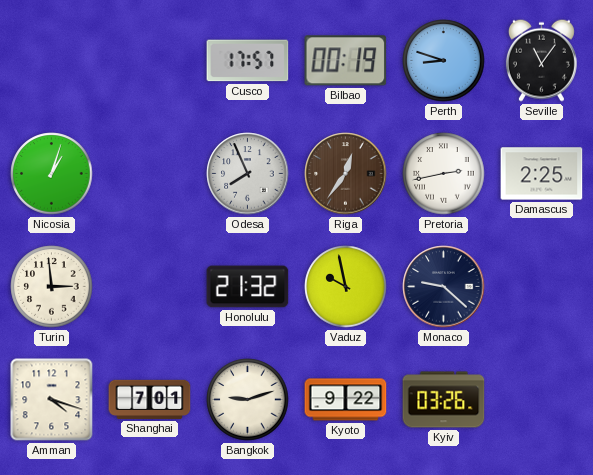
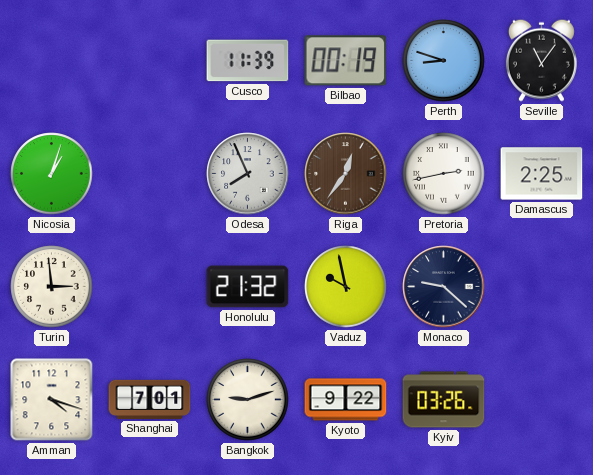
Cusco: 17:57 -> 11:39 (248, 61)
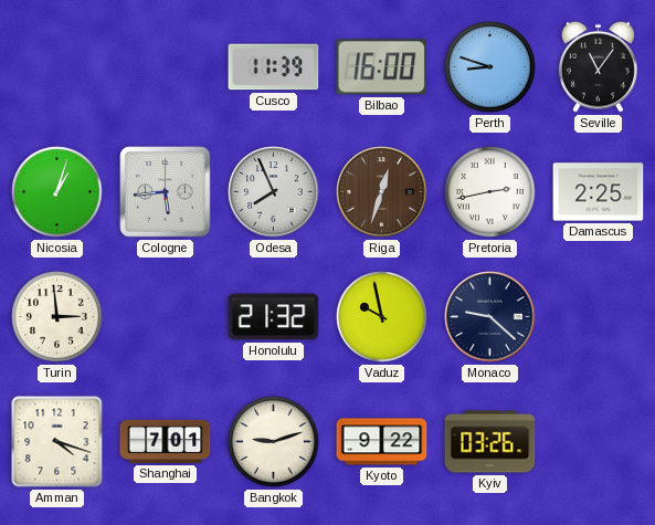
Bilbao: 00:19 -> 16:00 (382, 67)
Cologne: none -> 5:44 (166, 192)
Riga: 12:36 -> 12:33 (382, 192)
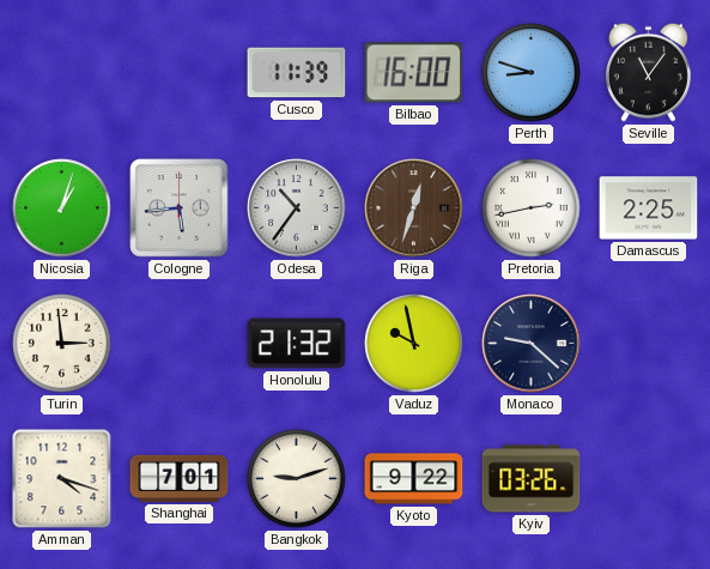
Odesa: 7:56 -> 10:36 (297, 208)
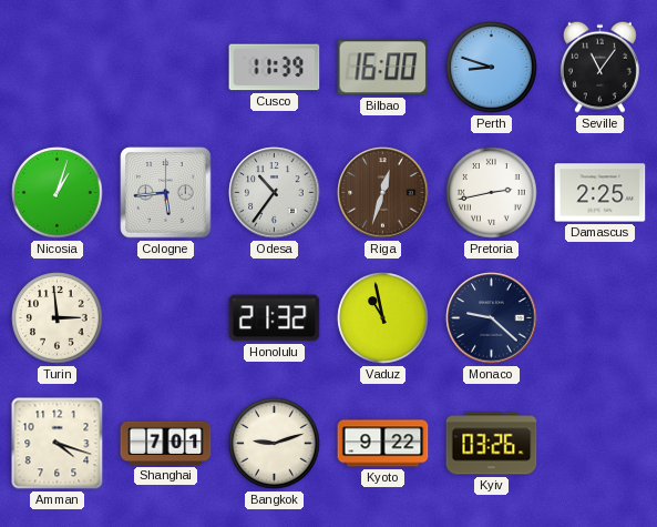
Vaduz: 9:58 -> 10:58 (383, 318)
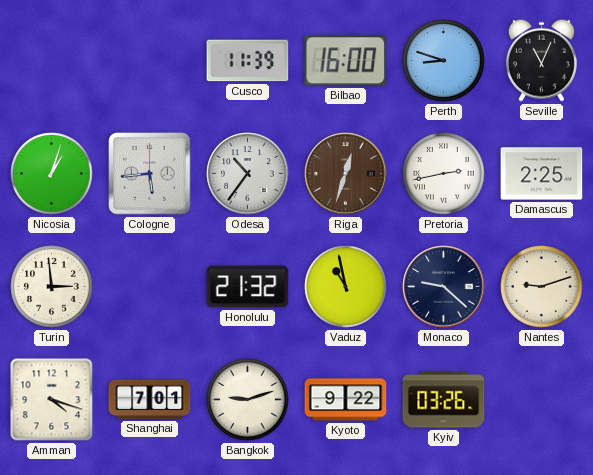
Seville: 11:06 -> 11:04 (541, 60)
Nantes: none -> 9:12 (542, 287)
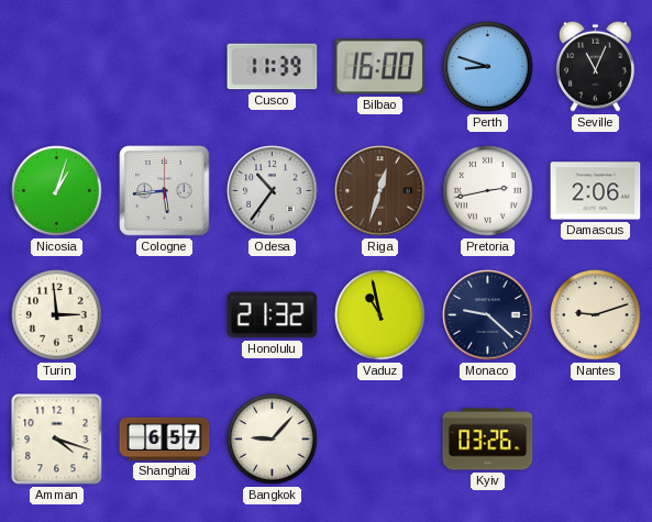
Damascus: 2:25 -> 2:06 (596, 191)
Shanghai: 7:01 -> 6:57 (165, 438)
Bangkok: 9:12 -> 9:07 (273, 440)
Kyoto: 9:22 -> none (346, 400)
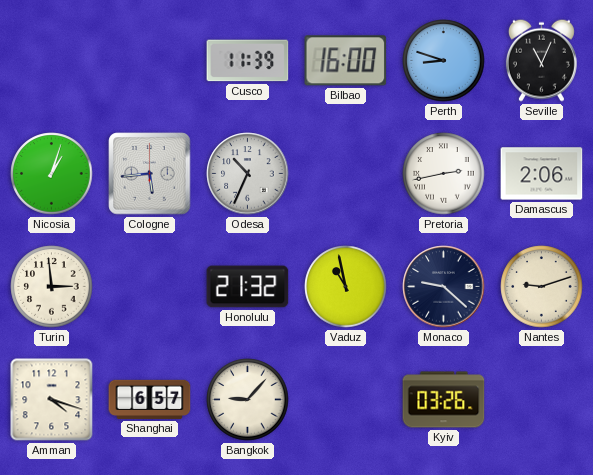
Odesa: 10:36 -> 10:34 (248, 174)
Riga: 12:33 -> none (380, 191)
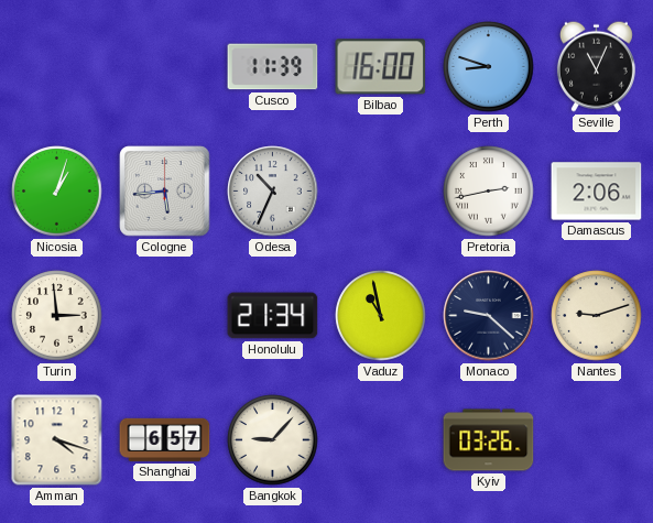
Honolulu: 21:32 -> 21:34 (273, 316)
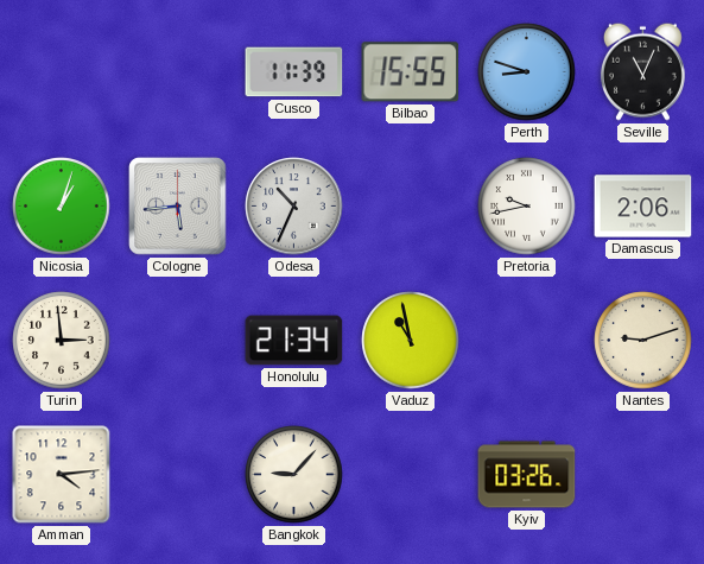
Bilbao: 16:00 -> 15:55 (411, 72)
Pretoria: 2:43 -> 9:43 (527, 207)
Monaco: 9:22 -> none (489, 316)
Amman: 4:18 -> 4:14 (62, 475)
Shanghai: 6:57 -> none (165, 439)
